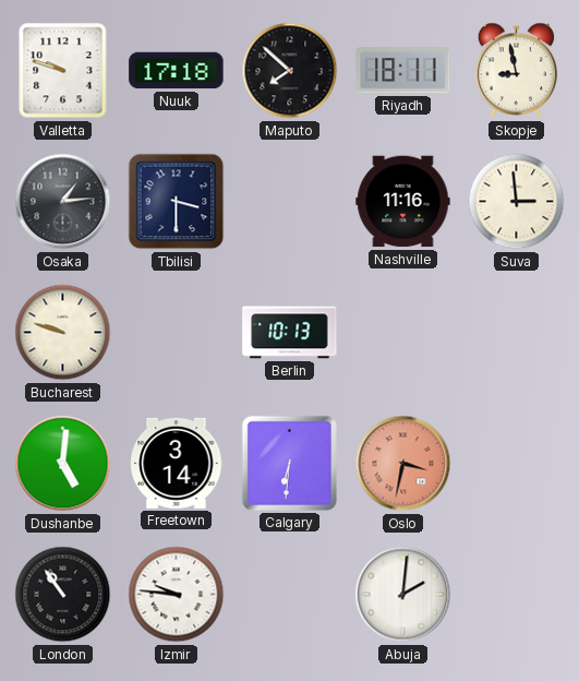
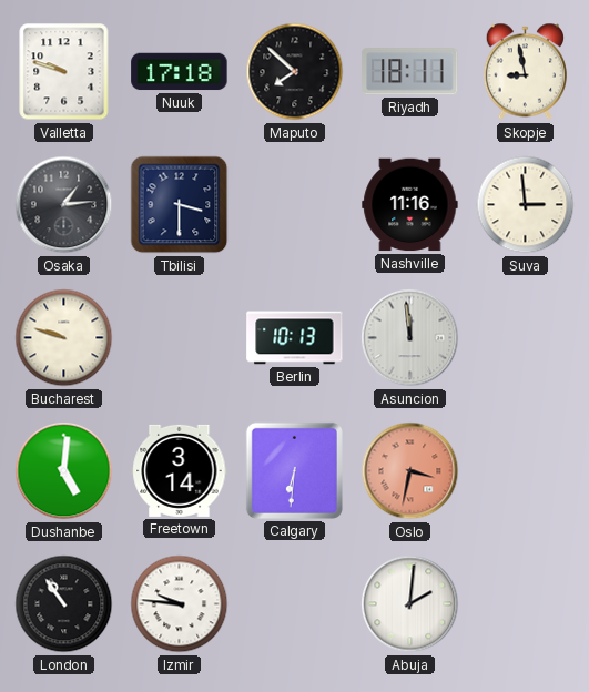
Asuncion: none -> 11:59 (410, 338)
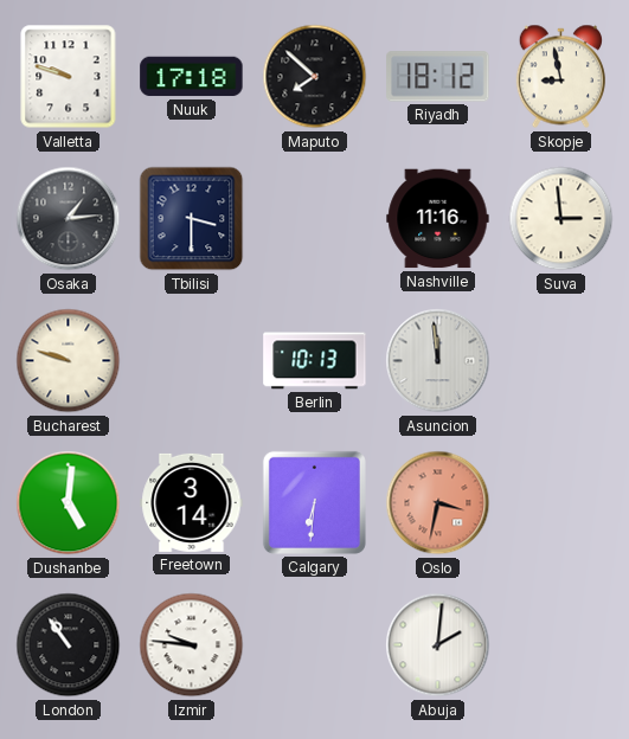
Riyadh: 18:11 -> 18:12 (438, 77)
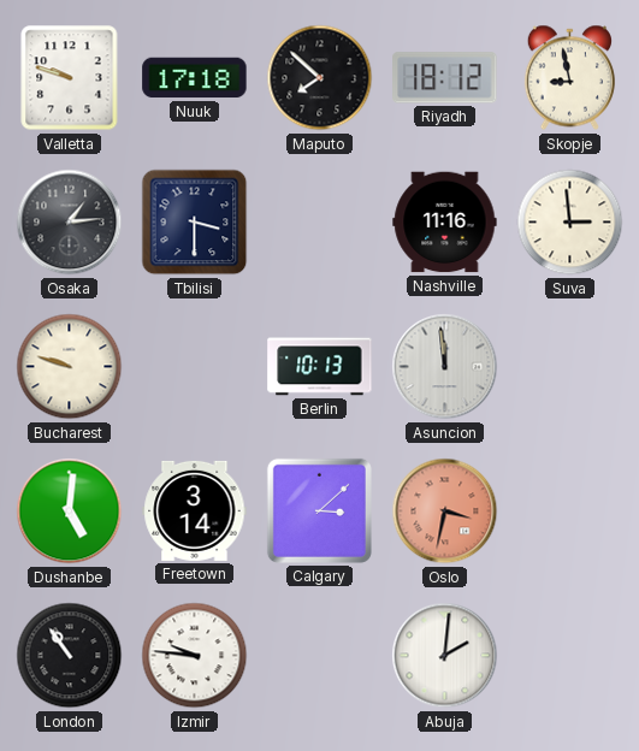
Calgary: 6:31 -> 3:08 (319, 510)
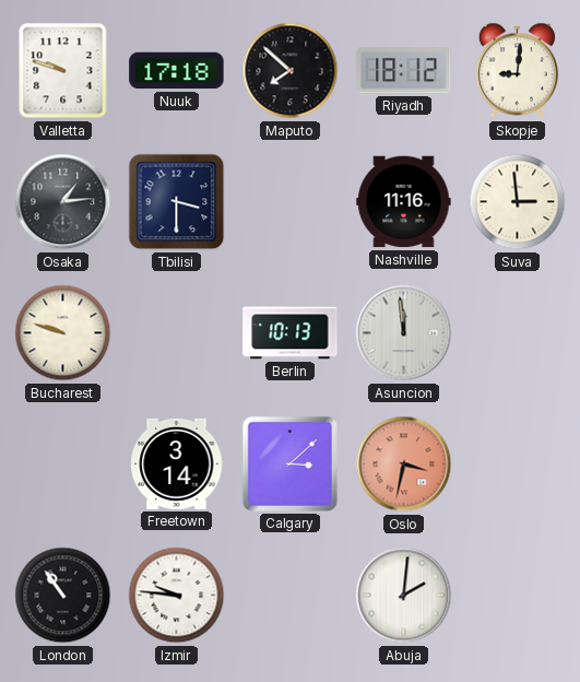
Skopje: 8:58 -> 9:01 (517, 71)
Dushanbe: 5:01 -> none (70, 511)
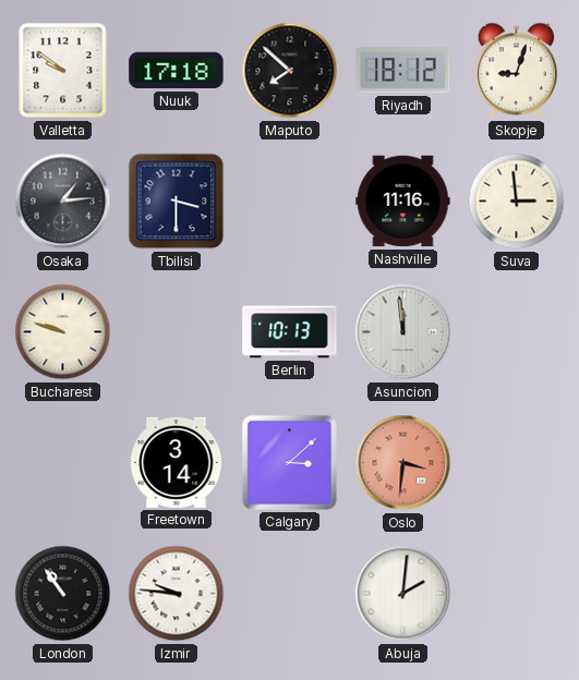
Valletta: 9:48 -> 9:51 (63, 71)
Skopje: 9:01 -> 9:03 (516, 71)
Oslo: 3:32 -> 3:31 (403, 463)
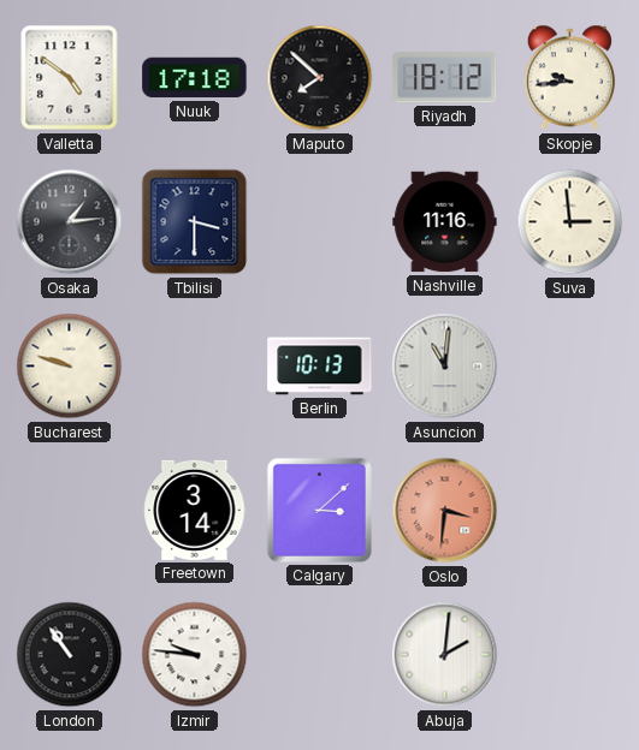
Valletta: 9:51 -> 4:51 (70, 78)
Skopje: 9:03 -> 9:44 (569, 78)
Asuncion: 11:59 -> 11:01 (445, 367)
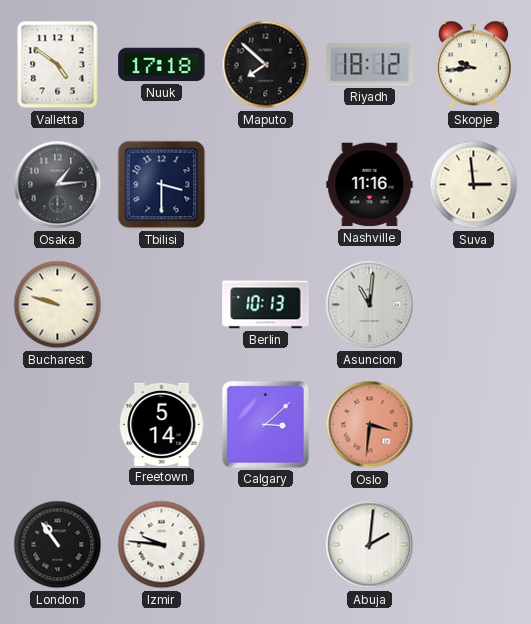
Freetown: 3:14 -> 5:14 (162, 424)
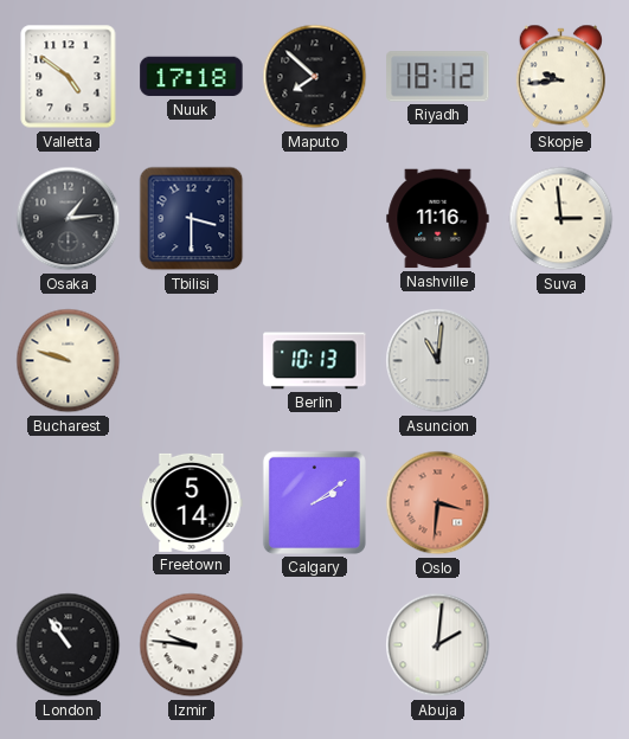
Calgary: 3:08 -> 2:09 (314, 502)
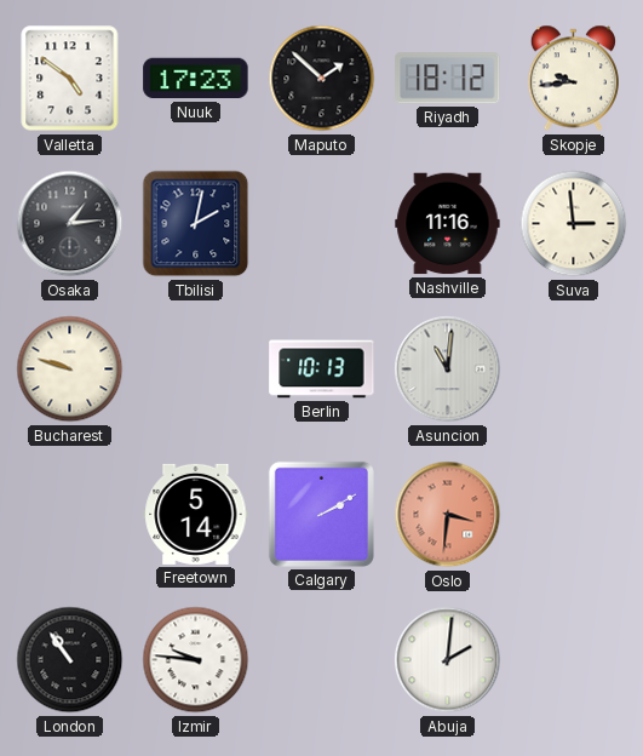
Nuuk: 17:18 -> 17:23 (196, 79)
Maputo: 7:52 -> 1:52 (322, 79)
Tbilisi: 3:30 -> 2:02 (196, 224)
Calgary: 2:09 -> 2:10 (321, 514)
